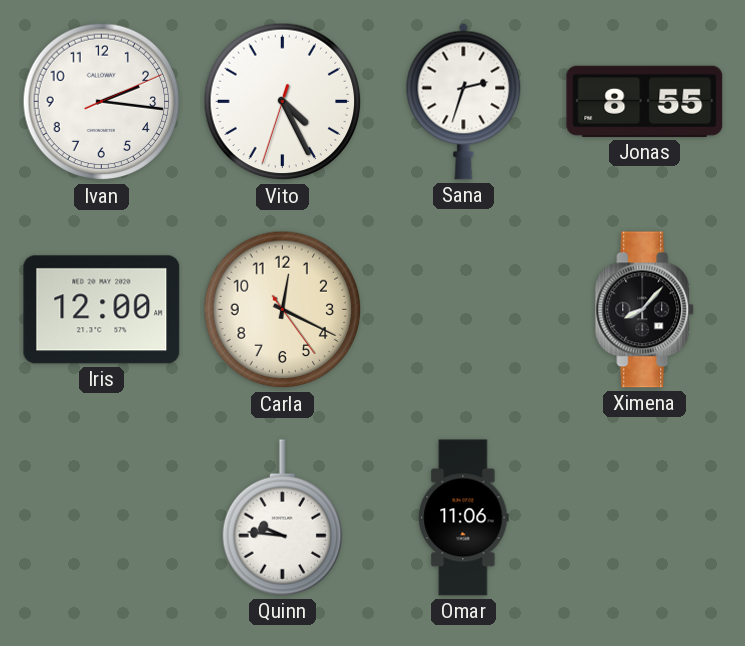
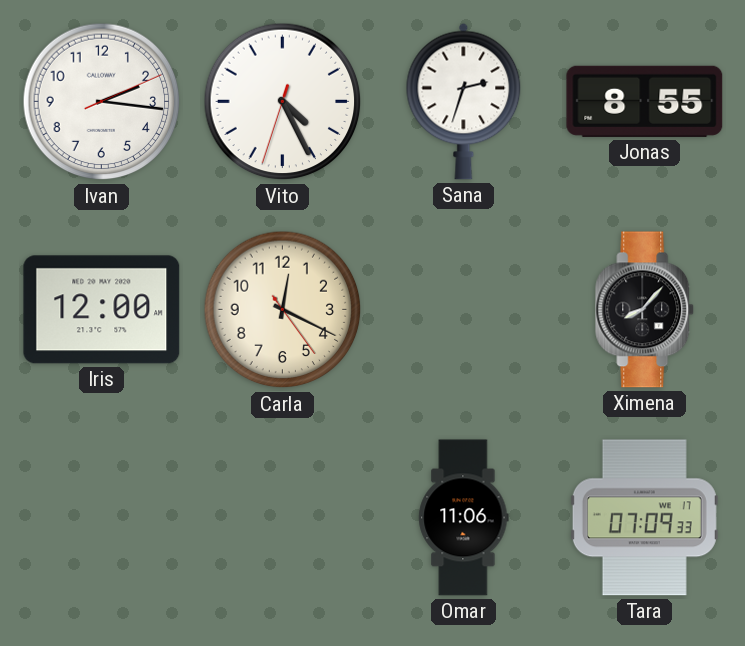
Quinn: 9:46 -> none (283, 518)
Tara: none -> 07:09 (644, 518)
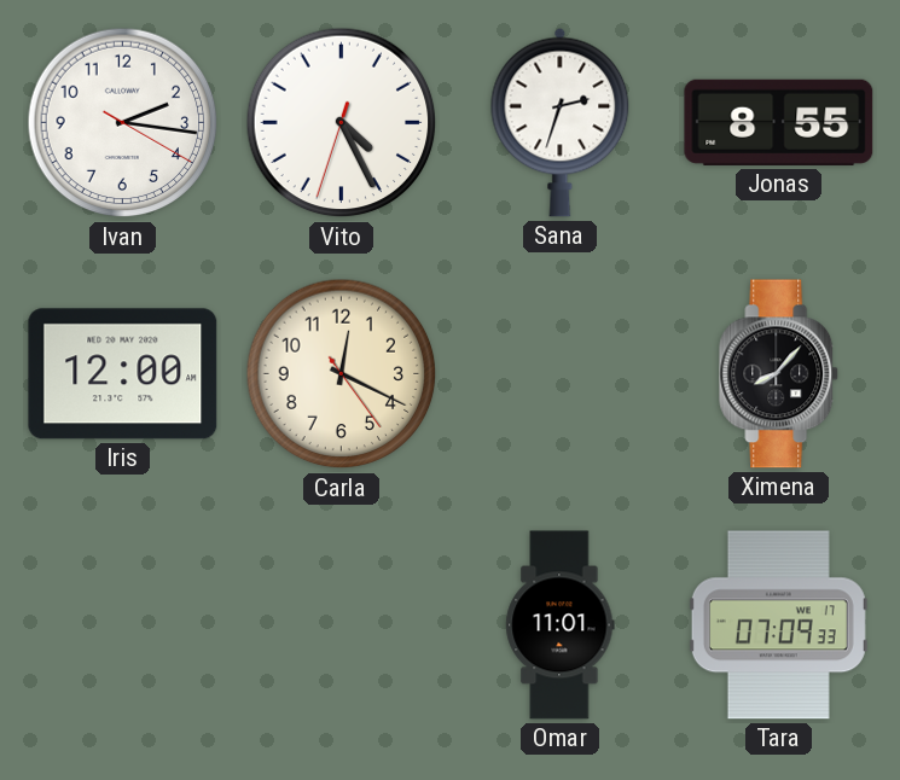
Ivan: 2:16:11 -> 2:16:20 (123, 123)
Omar: 11:06 -> 11:01 (561, 625)
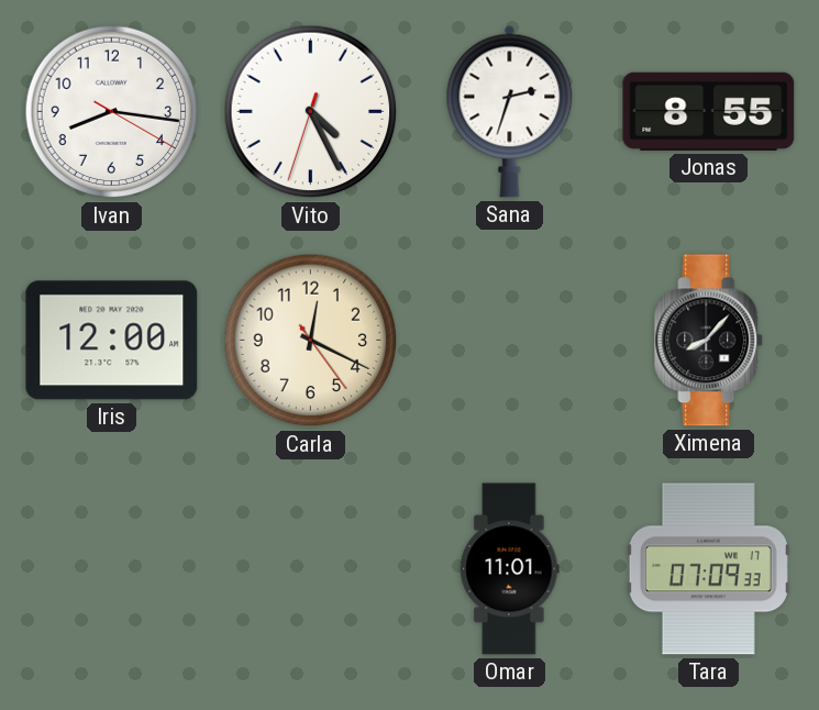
Ivan: 2:16 -> 8:16 (112, 112)
